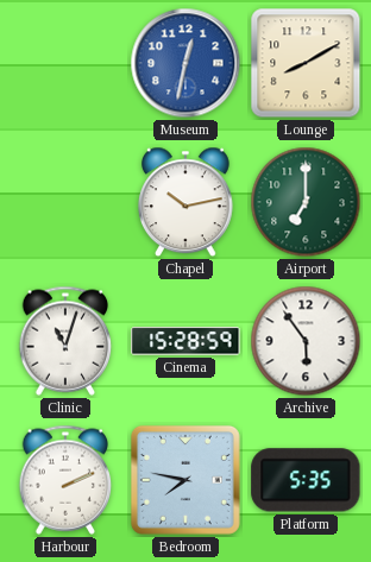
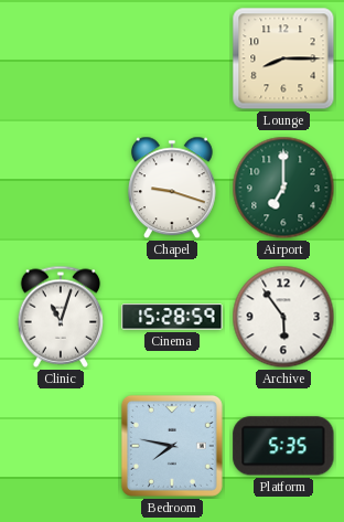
Museum: 12:32 -> none (185, 63)
Lounge: 8:10 -> 8:15 (283, 58)
Chapel: 10:13 -> 9:18 (172, 188)
Harbour: 2:11 -> none (65, 480)
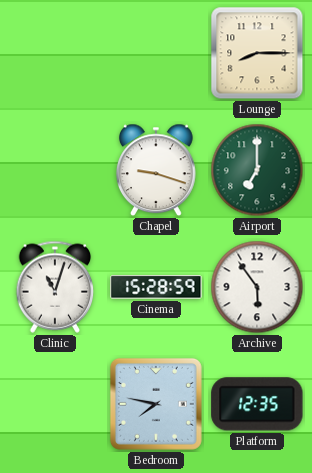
Platform: 5:35 -> 12:35 (257, 404)
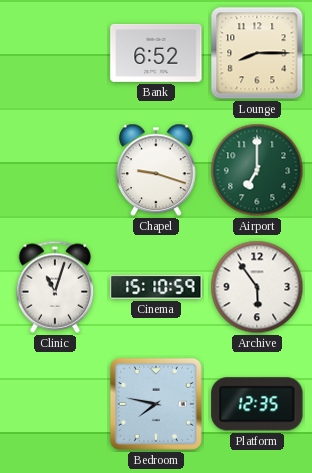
Bank: none -> 6:52 (156, 53)
Cinema: 15:28 -> 15:10 (156, 287)
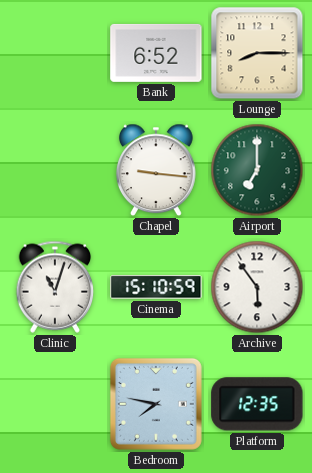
Chapel: 9:18 -> 9:16 (156, 170)
